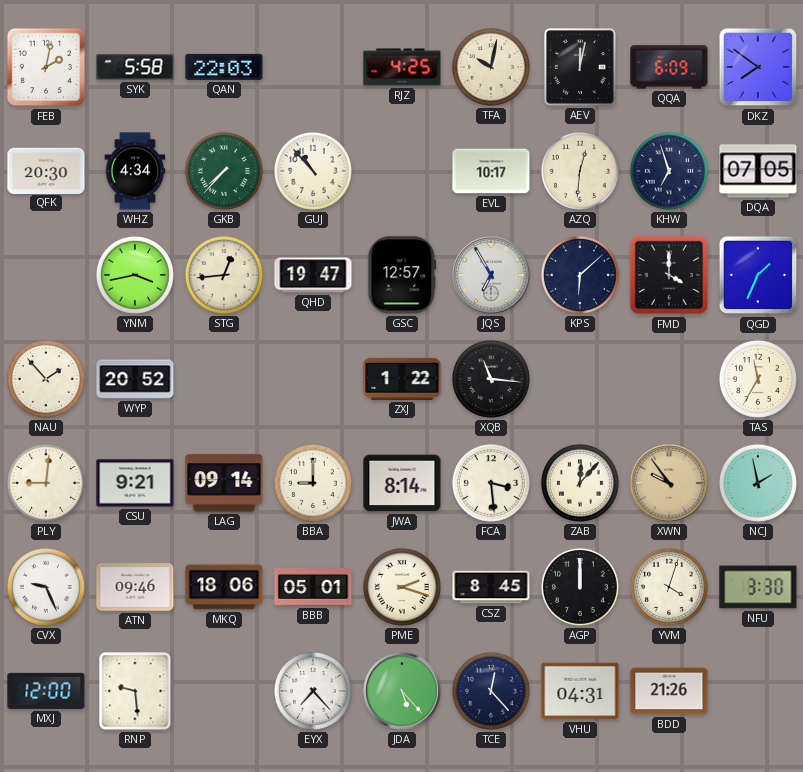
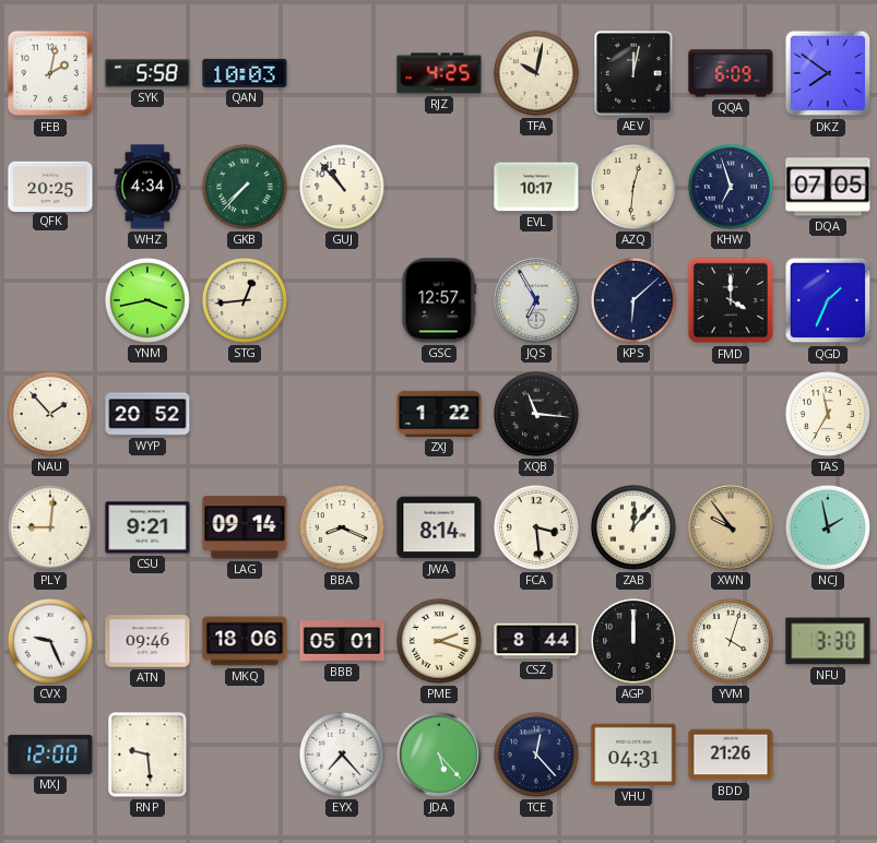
QAN: 22:03 -> 10:03 (245, 73)
QFK: 20:30 -> 20:25 (50, 186)
QHD: 19:47 -> none (313, 275)
BBA: 9:00 -> 8:19 (342, 527)
CSZ: 8:45 -> 8:44 (536, 641)
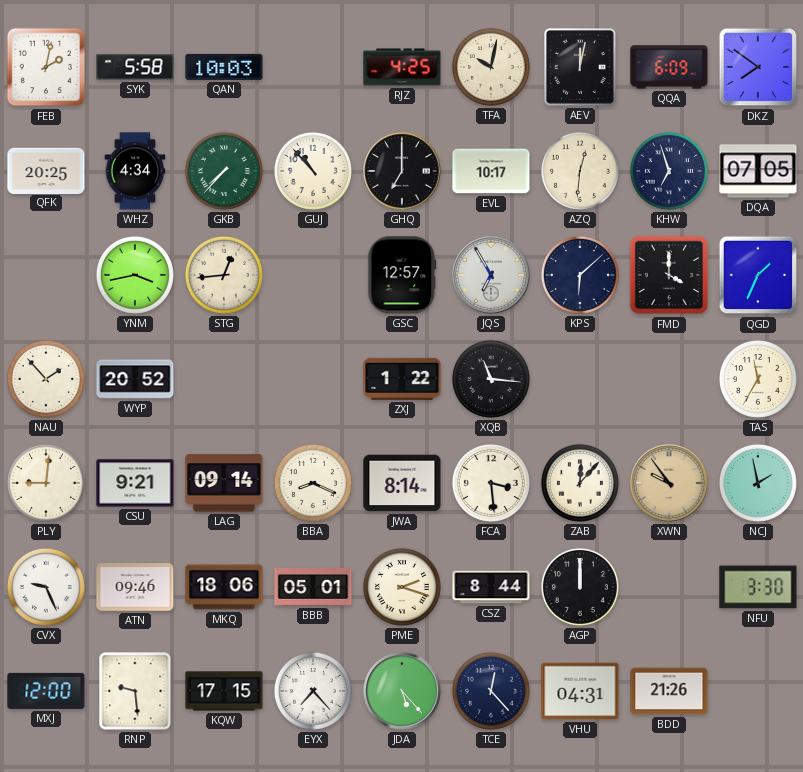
GHQ: none -> 7:00 (402, 171)
YVM: 4:03 -> none (731, 641)
KQW: none -> 17:15 (224, 691)
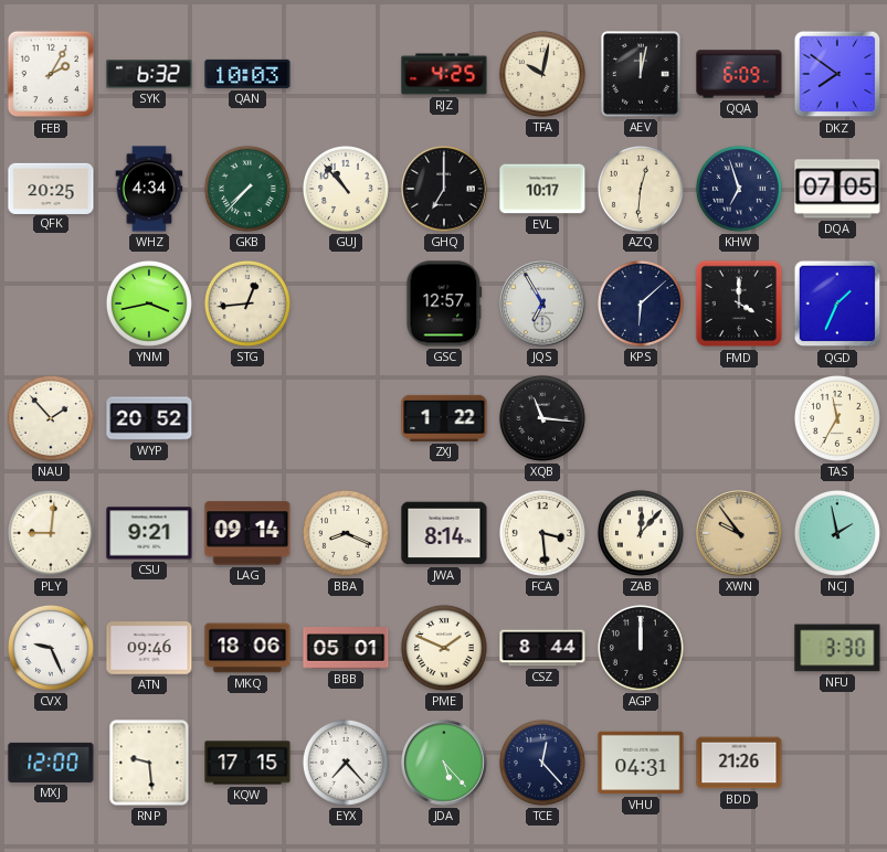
FEB: 2:02 -> 2:05 (51, 74)
SYK: 5:58 -> 6:32 (149, 74)
PME: 2:18 -> 1:49 (444, 648)
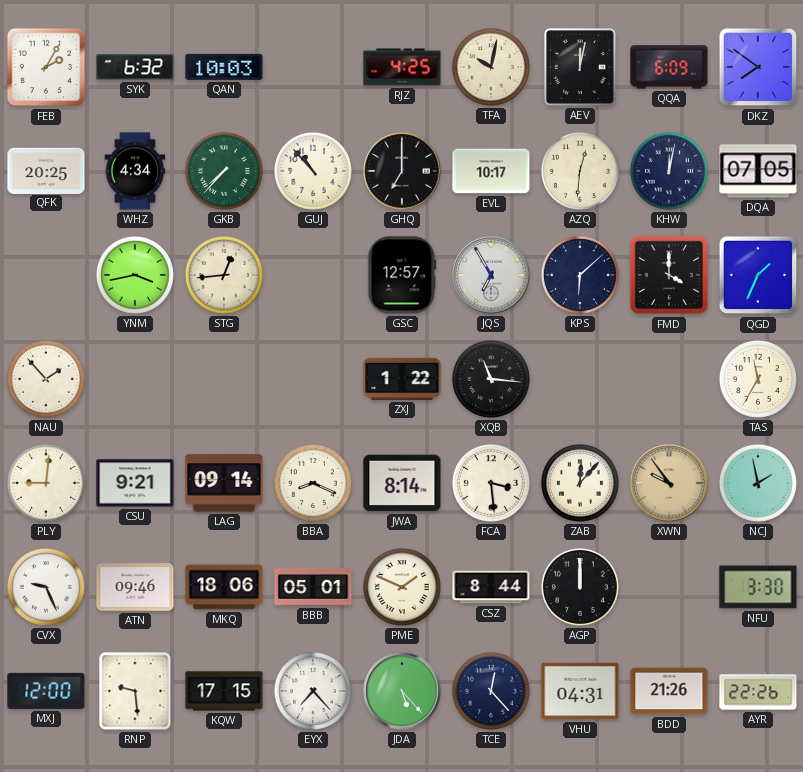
KHW: 6:57 -> 12:02 (669, 171)
WYP: 20:52 -> none (149, 418)
AYR: none -> 22:26 (758, 691)
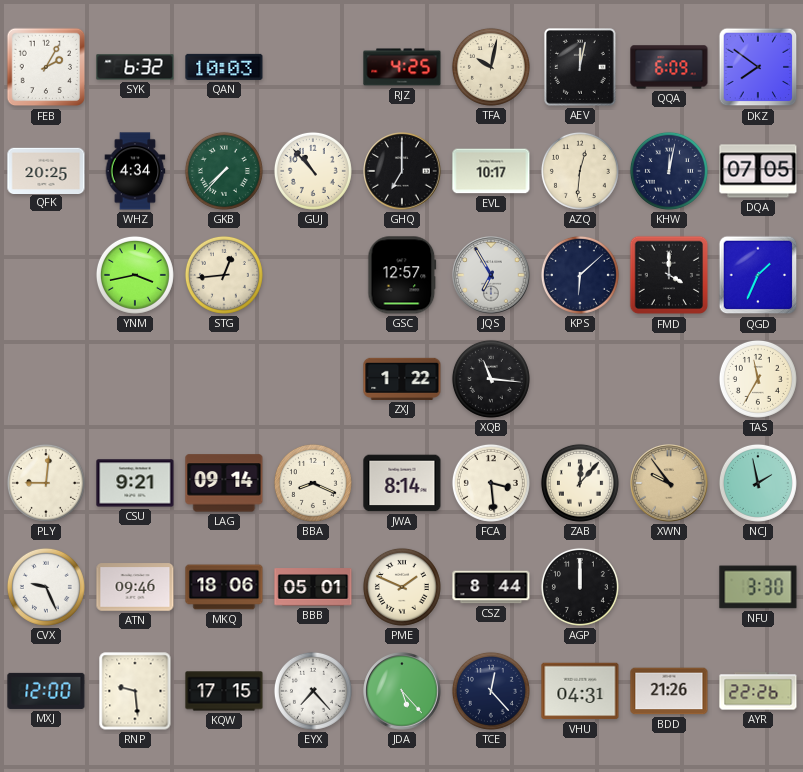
NAU: 1:53 -> none (46, 379)
